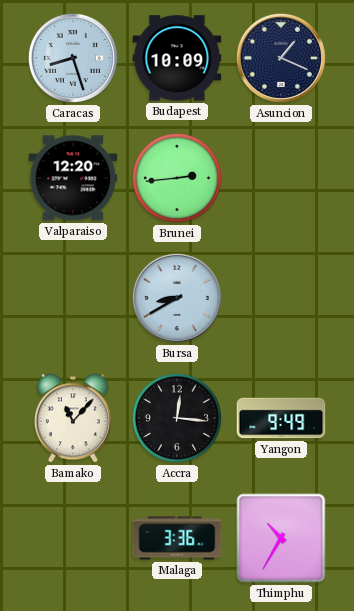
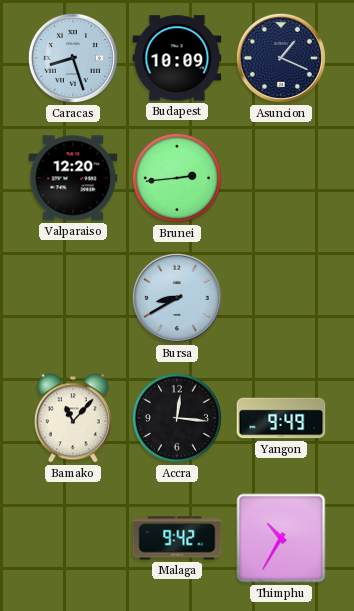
Malaga: 3:36 -> 9:42 (177, 538)
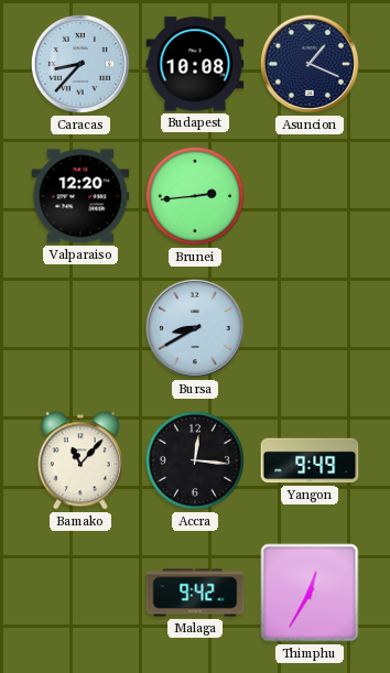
Caracas: 8:27 -> 8:37 (80, 64)
Budapest: 10:09 -> 10:08 (195, 64)
Thimphu: 10:35 -> 12:35 (310, 593)
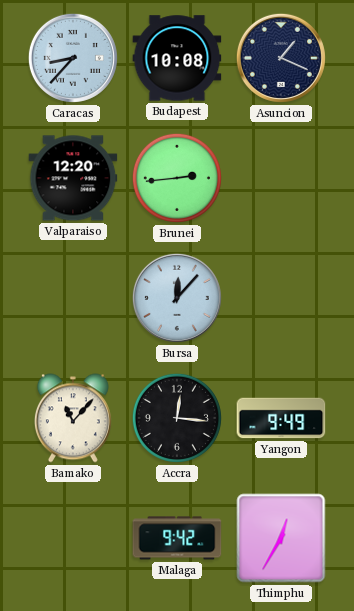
Bursa: 8:40 -> 12:07 (177, 298)
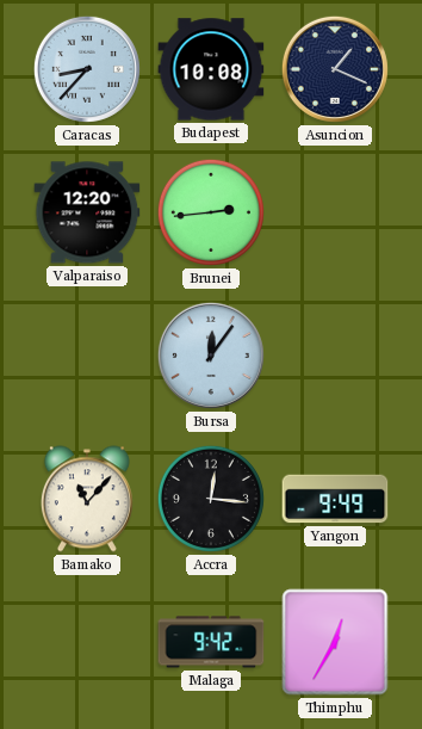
Bursa: 12:07 -> 12:06 (211, 356)
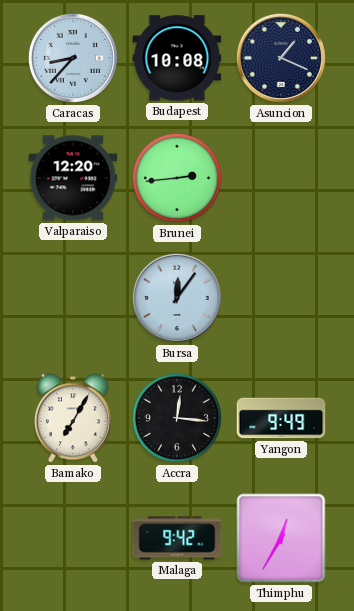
Bamako: 11:07 -> 7:05 (73, 418)
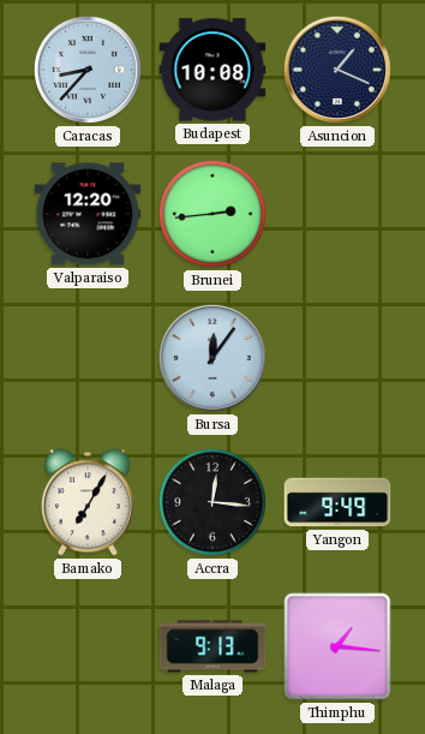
Malaga: 9:42 -> 9:13 (212, 646)
Thimphu: 12:35 -> 1:16 (337, 646)
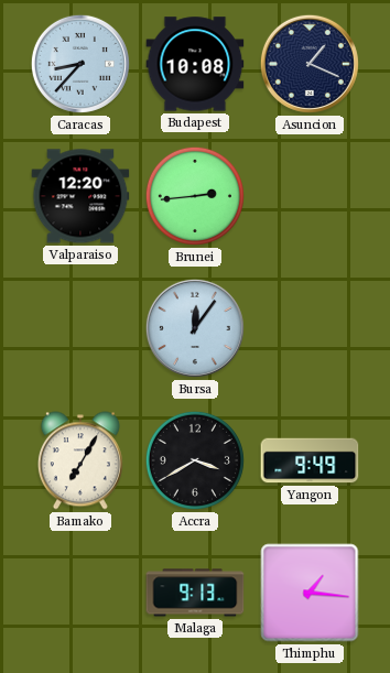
Accra: 12:16 -> 3:40 (195, 460)
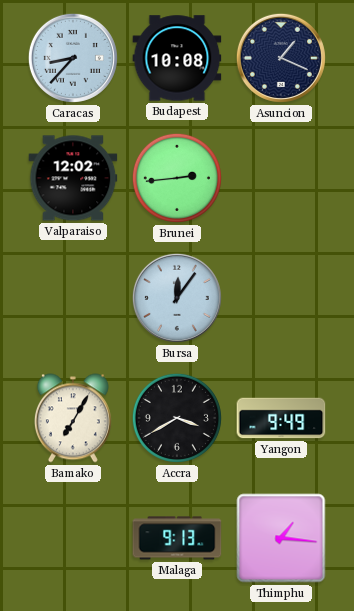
Valparaiso: 12:20 -> 12:02 (73, 178)
